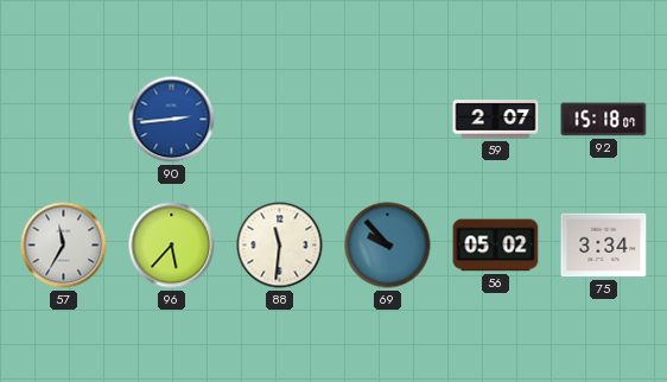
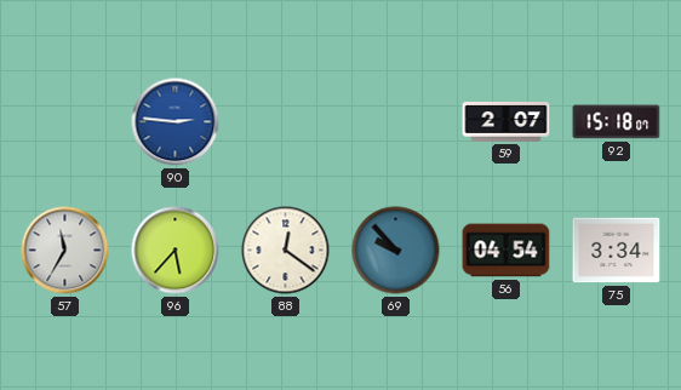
90: 2:44 -> 2:46 (176, 122)
88: 11:31 -> 12:21 (286, 251)
56: 05:02 -> 04:54 (507, 251)
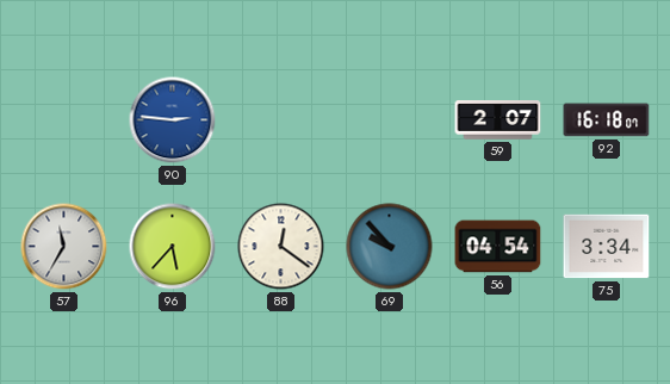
92: 15:18 -> 16:18 (607, 120)
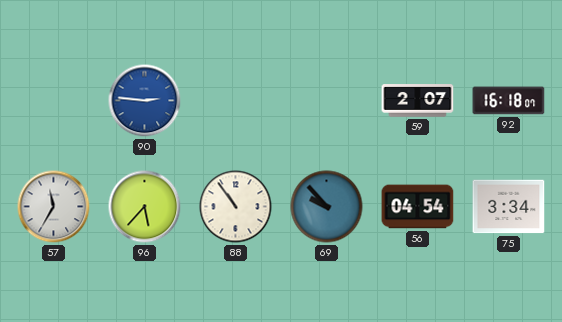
88: 12:21 -> 10:54 (236, 207)
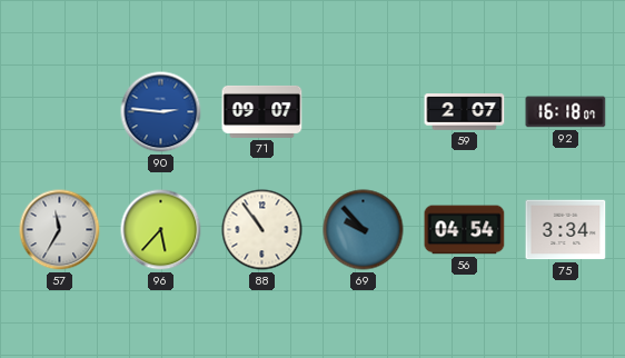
71: none -> 09:07 (262, 111)
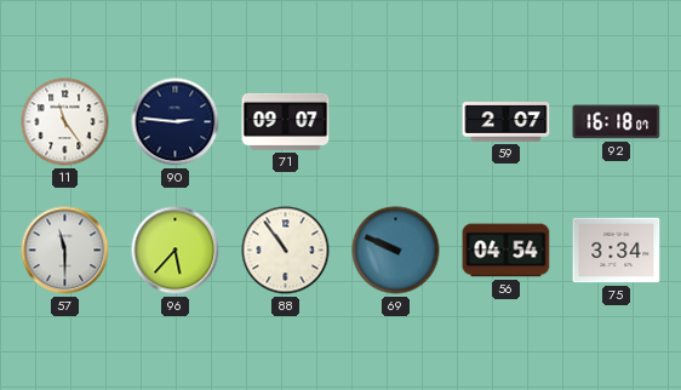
11: none -> 11:24 (65, 122)
90 dial: blue -> navy (176, 122)
57: 11:35 -> 11:30 (65, 251)
69: 9:53 -> 9:49 (396, 251)
